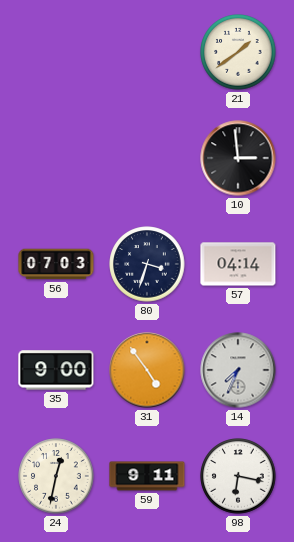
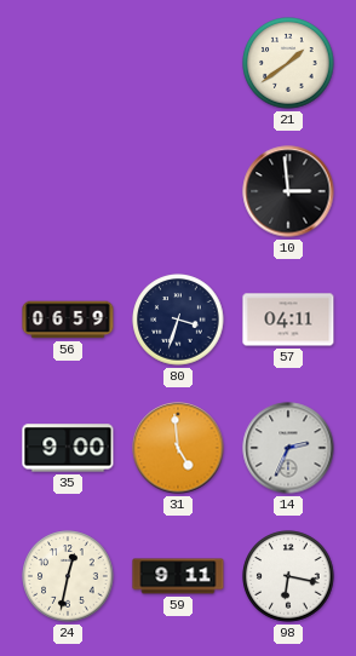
56: 07:03 -> 06:59 (68, 320)
57: 04:14 -> 04:11 (288, 320)
31: 4:54 -> 4:59 (178, 448)
14: 7:34 -> 2:34 (288, 448)
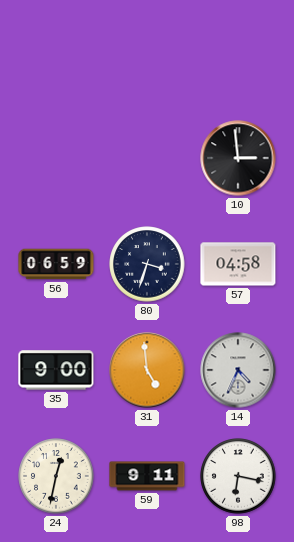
21: 1:39 -> none (288, 63)
57: 04:11 -> 04:58 (238, 264)
14: 2:34 -> 4:34 (238, 370)
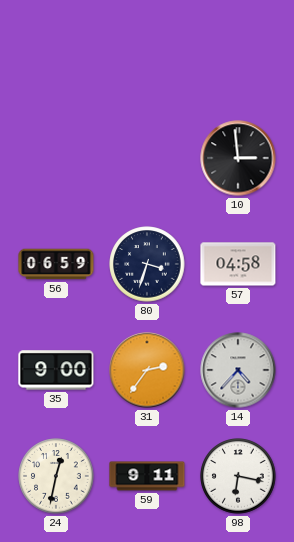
31: 4:59 -> 2:36 (147, 370)
14: 4:34 -> 4:37 (238, 370)
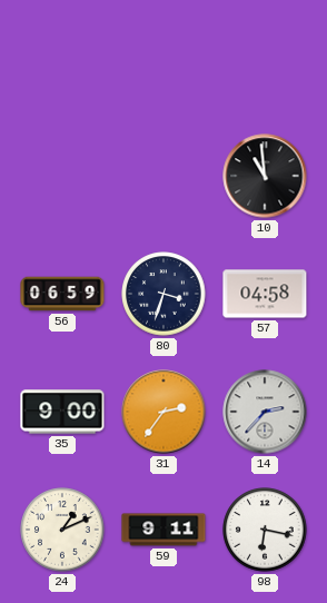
10: 2:59 -> 10:59 (265, 176)
14: 4:37 -> 2:37 (265, 412)
24: 12:32 -> 1:11 (62, 530)
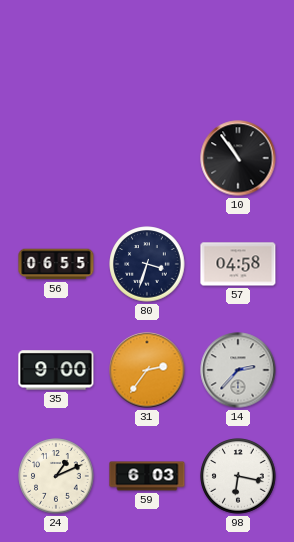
10: 10:59 -> 10:54 (238, 158)
56: 06:59 -> 06:55 (56, 264)
59: 9:11 -> 6:03 (147, 476)
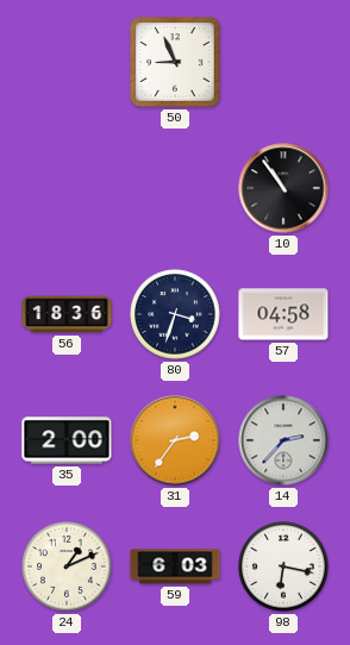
50: none -> 8:56 (175, 62)
56: 06:55 -> 18:36 (67, 314)
35: 9:00 -> 2:00 (67, 440)
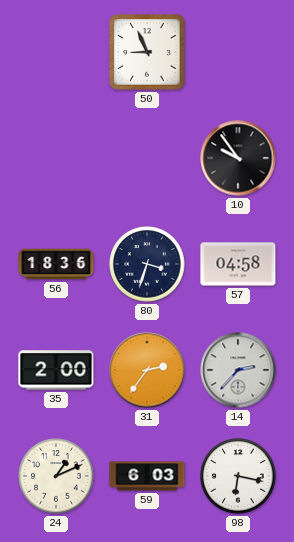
10: 10:54 -> 9:54 (238, 158)
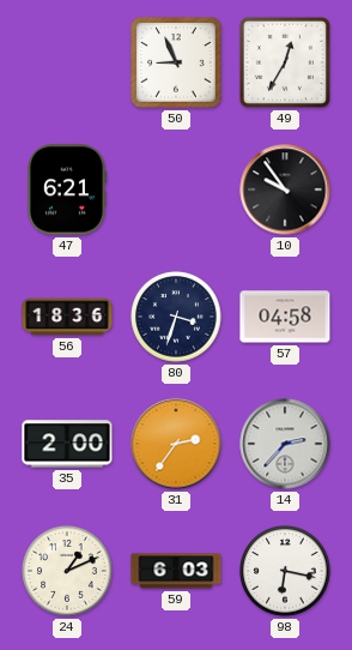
49: none -> 12:35 (285, 62)
47: none -> 6:21 (66, 189)
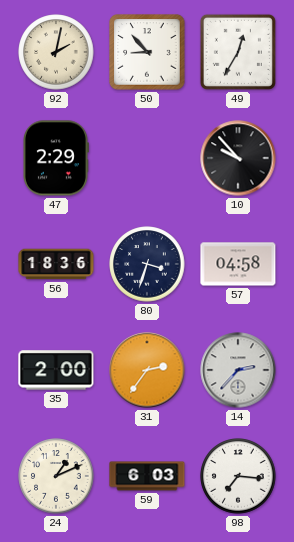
92: none -> 2:02 (56, 52)
50: 8:56 -> 8:53 (147, 52)
47: 6:21 -> 2:29 (55, 158)
10: 9:54 -> 9:53 (238, 158)
98: 6:17 -> 7:16 (238, 476)
